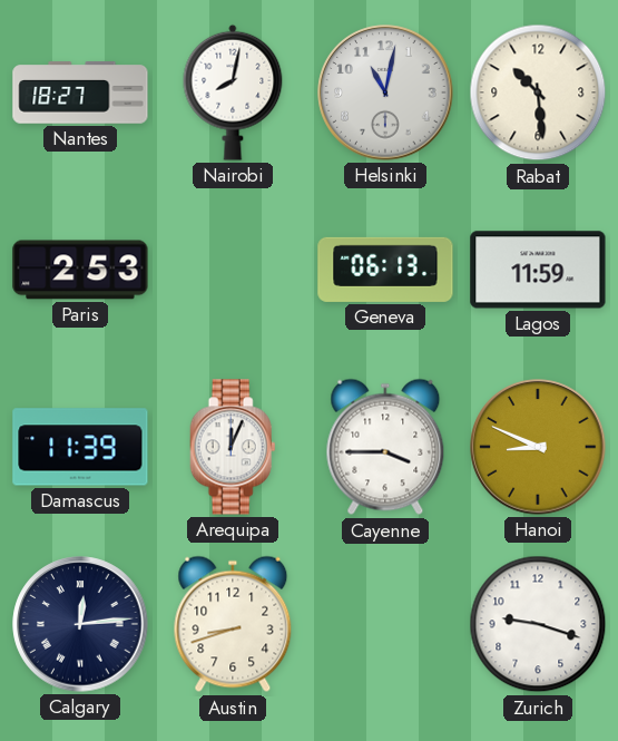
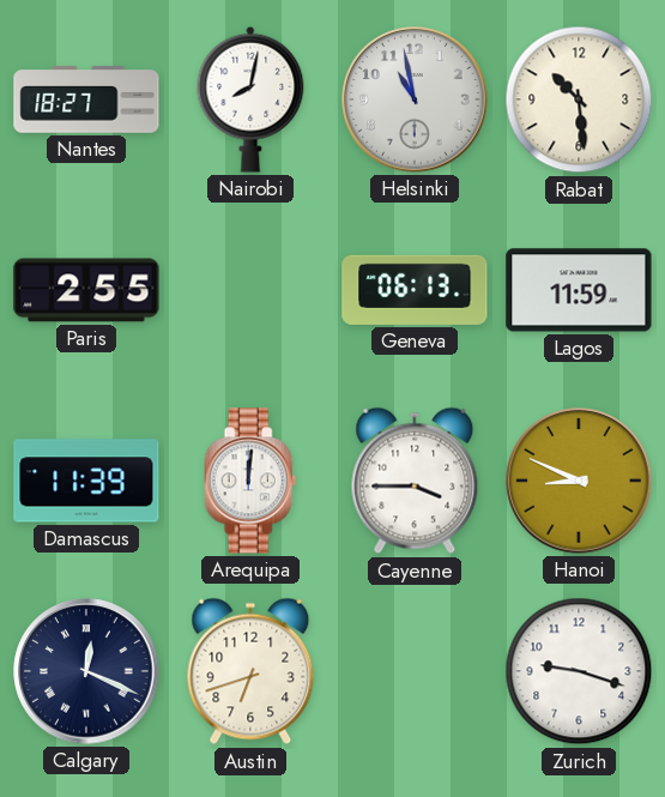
Helsinki: 11:02 -> 10:58 (415, 99)
Paris: 2:53 -> 2:55 (86, 290)
Arequipa: 12:04 -> 12:01 (250, 481)
Calgary: 12:14 -> 12:19 (86, 671)
Austin: 8:42 -> 6:42 (250, 671)
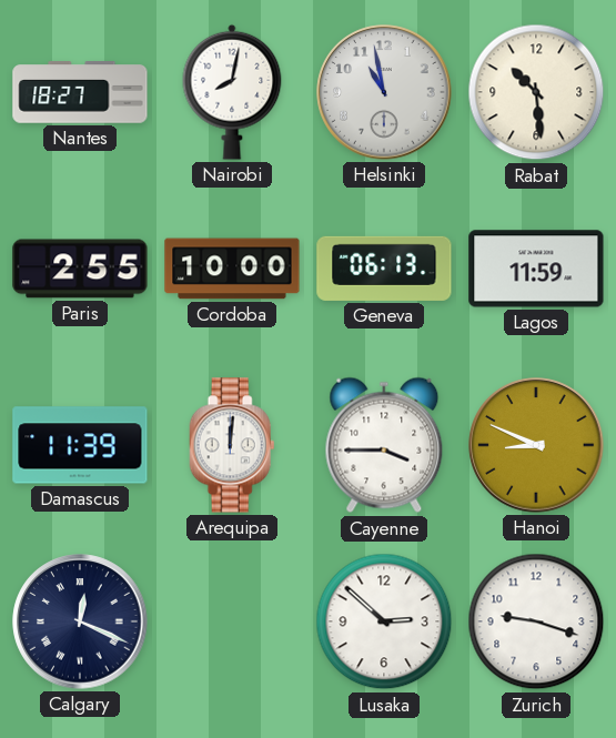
Cordoba: none -> 10:00 (232, 269)
Austin: 6:42 -> none (250, 671)
Lusaka: none -> 2:52 (384, 621)
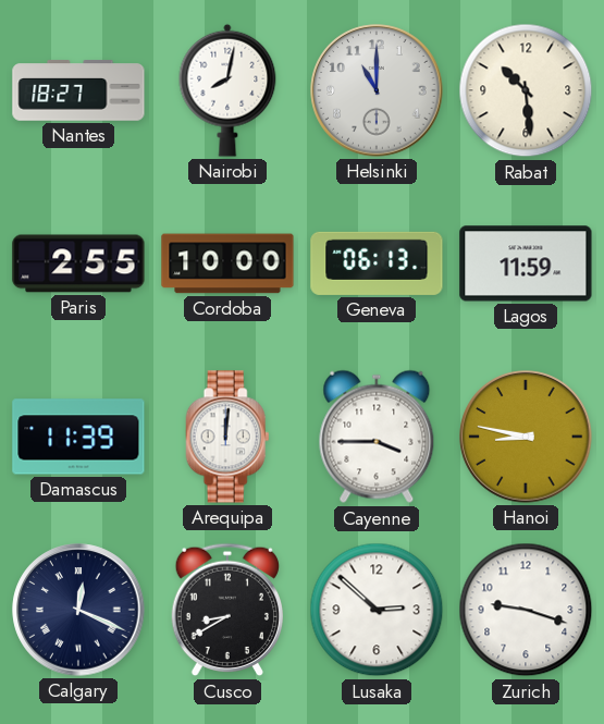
Helsinki: 10:58 -> 11:00 (377, 90)
Hanoi: 8:49 -> 8:47 (526, 437)
Cusco: none -> 8:40 (226, 610)
